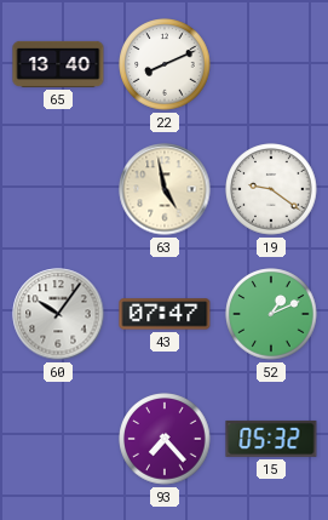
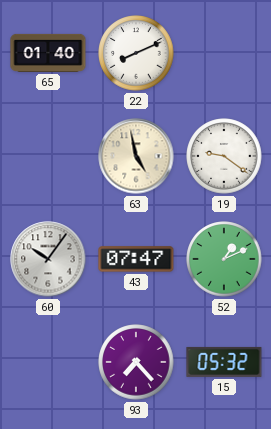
65: 13:40 -> 01:40 (48, 53)
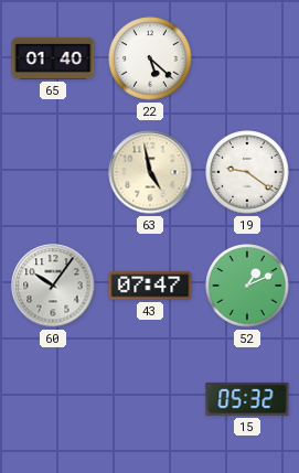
22: 8:11 -> 5:22 (150, 58)
93: 7:23 -> none (136, 362)
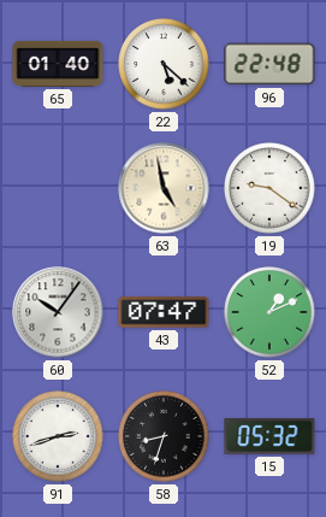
96: none -> 22:48 (269, 64)
91: none -> 2:42 (58, 436)
58: none -> 8:33 (164, 436)
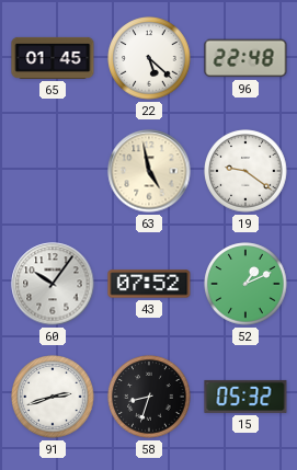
65: 01:40 -> 01:45 (53, 58)
43: 07:47 -> 07:52 (149, 284)
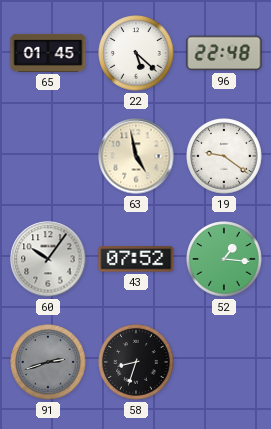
52: 1:11 -> 1:16 (224, 259)
91 dial: white -> grey (48, 362)
15: 05:32 -> none (245, 397)
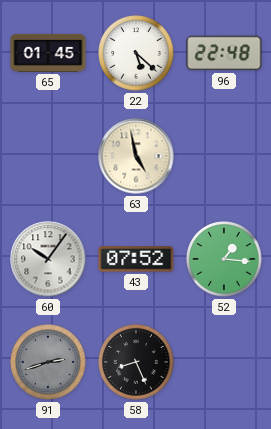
19: 9:21 -> none (224, 156)
58: 8:33 -> 8:26 (136, 362)
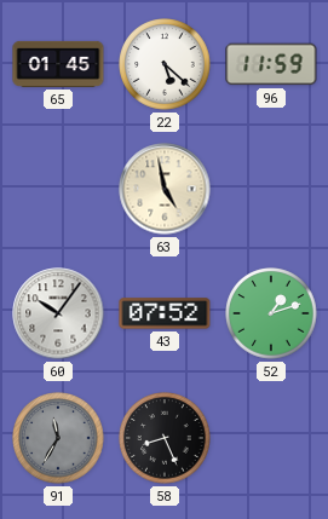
96: 22:48 -> 11:59 (271, 64)
52: 1:16 -> 1:12 (271, 313)
91: 2:42 -> 11:35 (58, 438)
